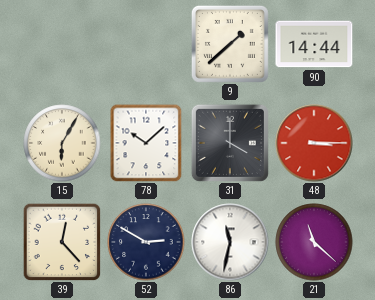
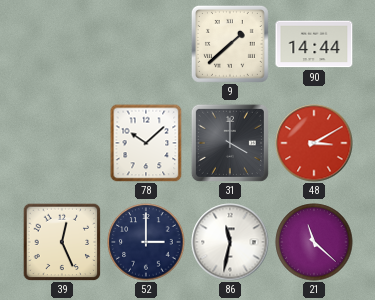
15: 6:05 -> none (62, 143)
48: 3:15 -> 3:10 (314, 143)
39: 12:23 -> 12:26 (62, 242)
52: 2:50 -> 3:00 (146, 242)
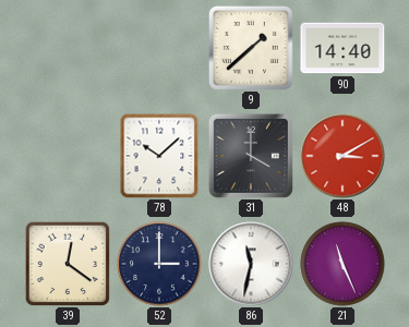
90: 14:44 -> 14:40 (342, 48)
39: 12:26 -> 12:21 (68, 264)
21: 11:22 -> 11:26 (342, 264)
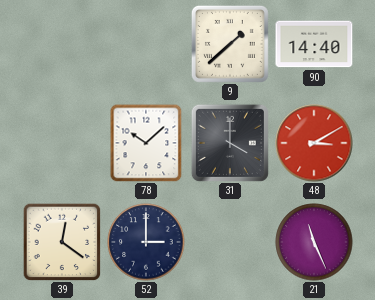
86: 11:32 -> none (251, 264)
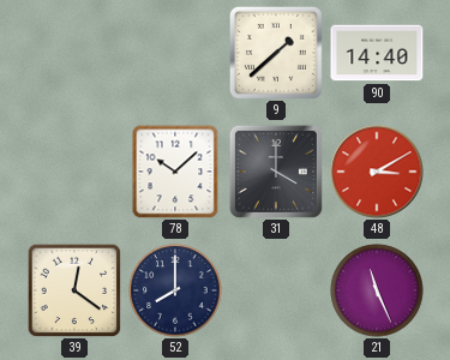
52: 3:00 -> 8:00 (175, 290)
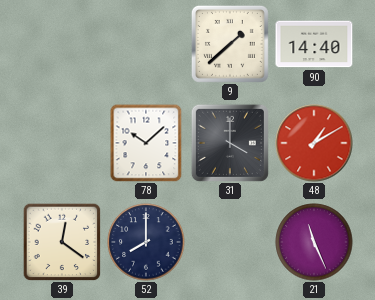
48: 3:10 -> 1:10 (314, 143)
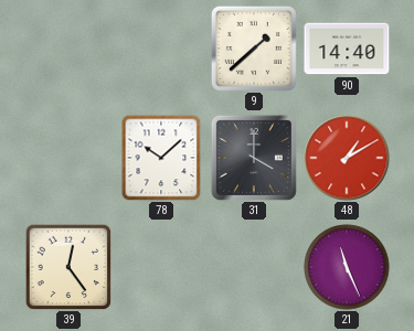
39: 12:21 -> 12:24 (68, 267)
52: 8:00 -> none (146, 242)
